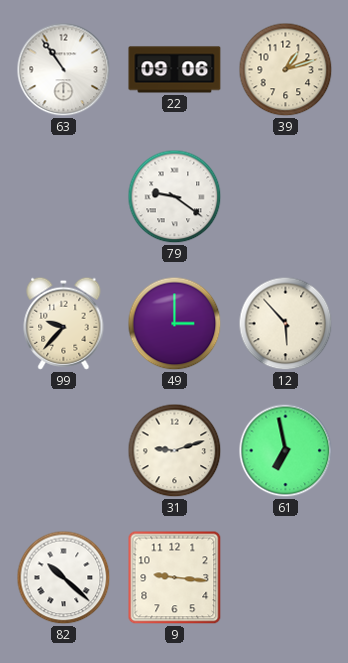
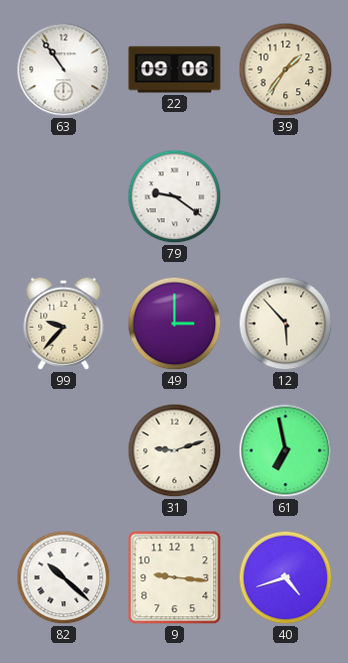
39: 1:12 -> 1:36 (286, 70)
40: none -> 4:42 (286, 578)
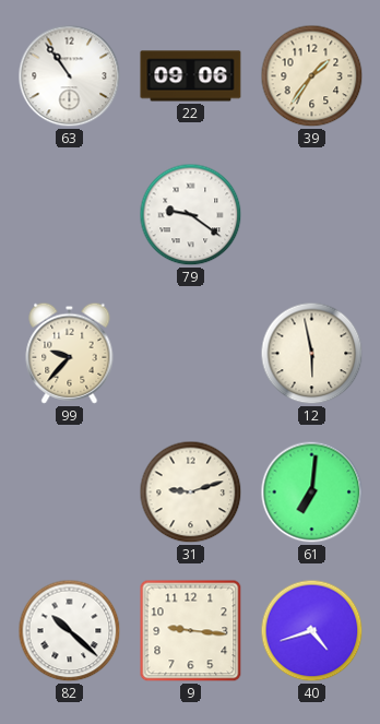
49: 3:00 -> none (175, 324)
12: 5:53 -> 5:58 (312, 354)
61: 6:58 -> 7:01 (312, 492)
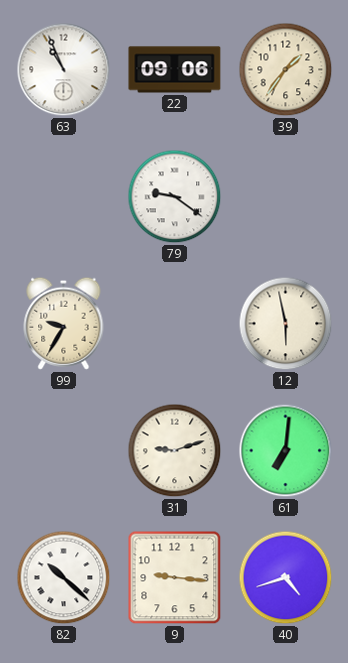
63: 10:54 -> 10:56 (64, 70)
99: 9:37 -> 9:35 (64, 323)
